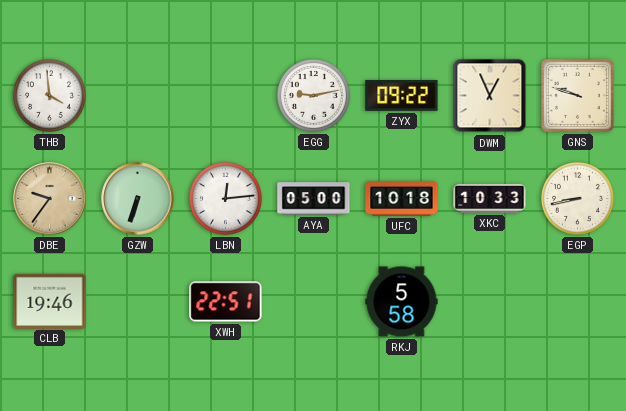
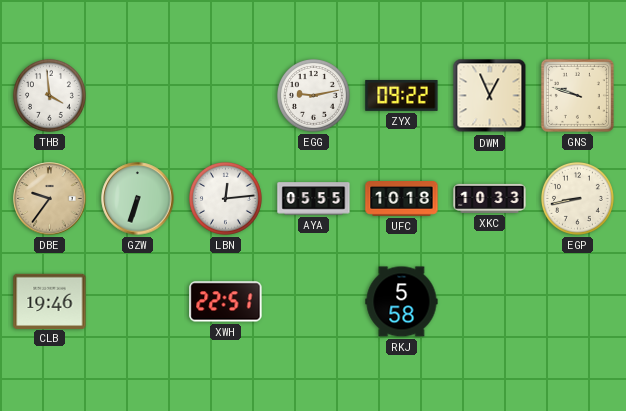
AYA: 05:00 -> 05:55 (314, 199)
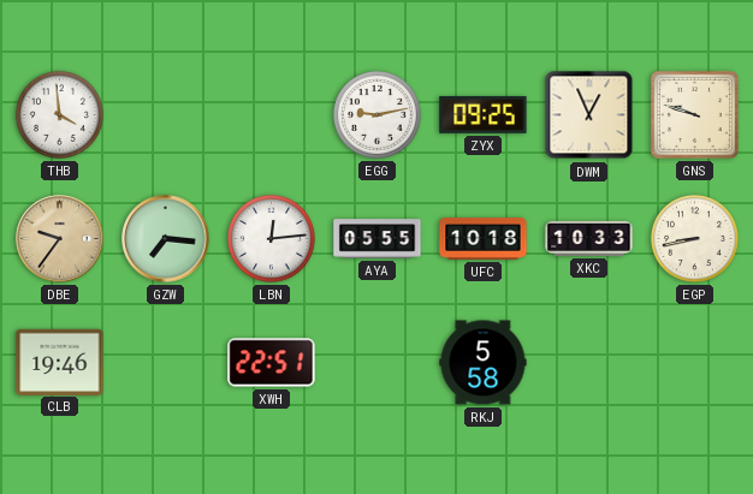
ZYX: 09:22 -> 09:25 (484, 114)
GZW: 6:33 -> 7:16 (166, 239)
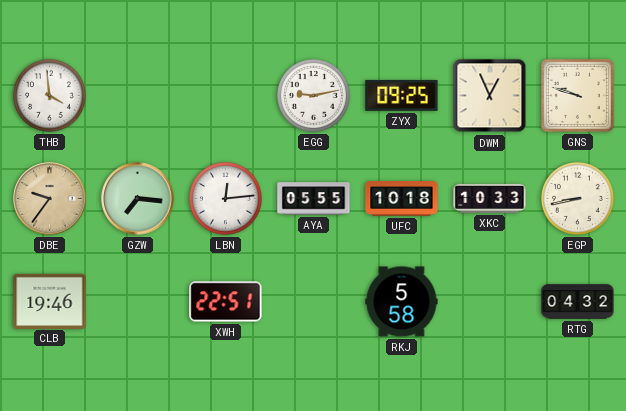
RTG: none -> 04:32 (578, 302)
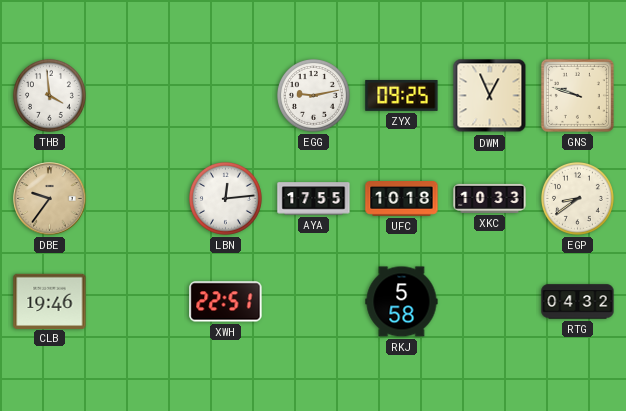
GZW: 7:16 -> none (138, 199)
AYA: 05:55 -> 17:55 (314, 199)
EGP: 8:43 -> 8:39 (577, 198)
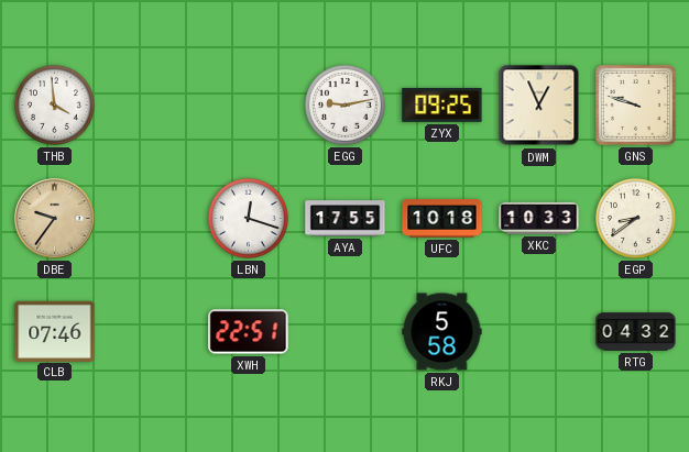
LBN: 12:14 -> 12:18 (248, 218)
CLB: 19:46 -> 07:46 (55, 331)
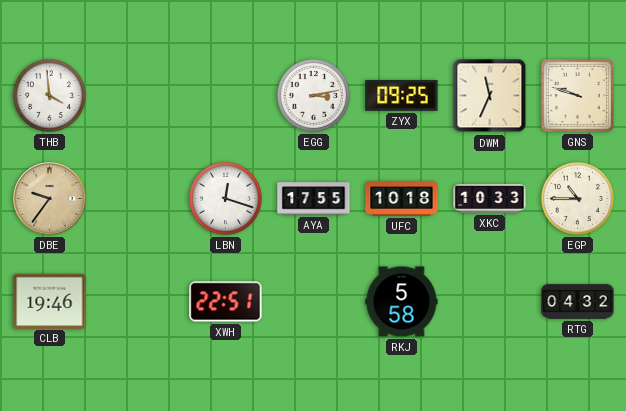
EGG: 9:13 -> 3:13 (313, 95)
DWM: 12:56 -> 11:34 (490, 96)
EGP: 8:39 -> 10:45 (577, 198)
CLB: 07:46 -> 19:46 (50, 301)
